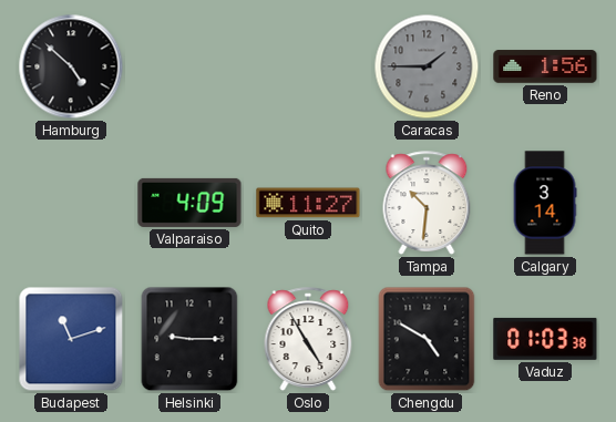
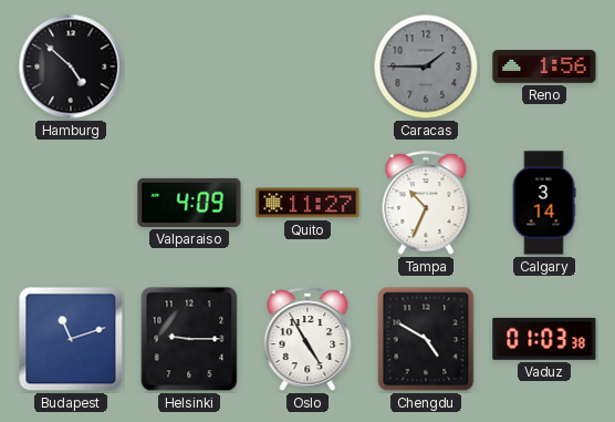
Tampa: 10:31 -> 10:34 (426, 203)
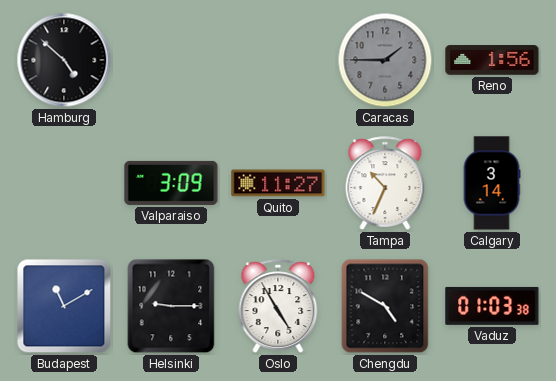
Valparaiso: 4:09 -> 3:09 (171, 183)
Budapest: 11:12 -> 11:10 (64, 306)
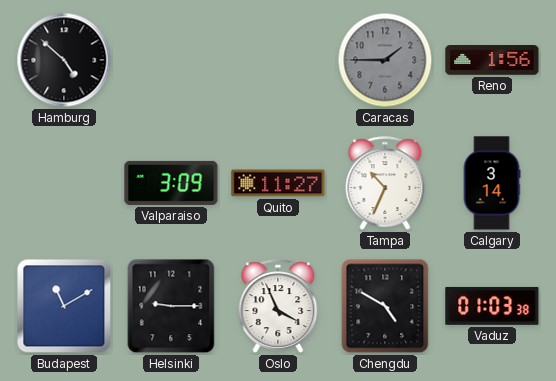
Oslo: 4:55 -> 3:56 (278, 306)
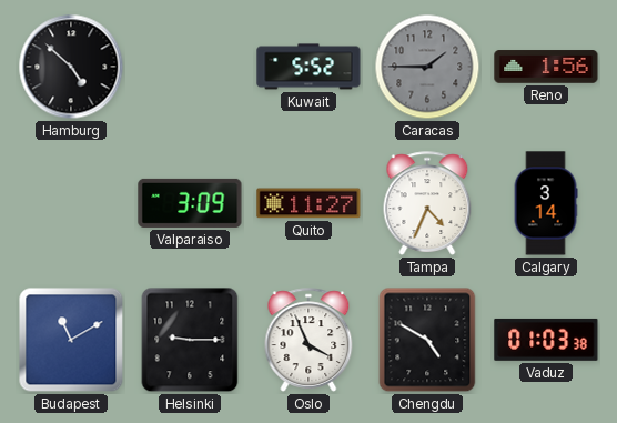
Kuwait: none -> 5:52 (308, 67)
Tampa: 10:34 -> 4:34 (427, 203)
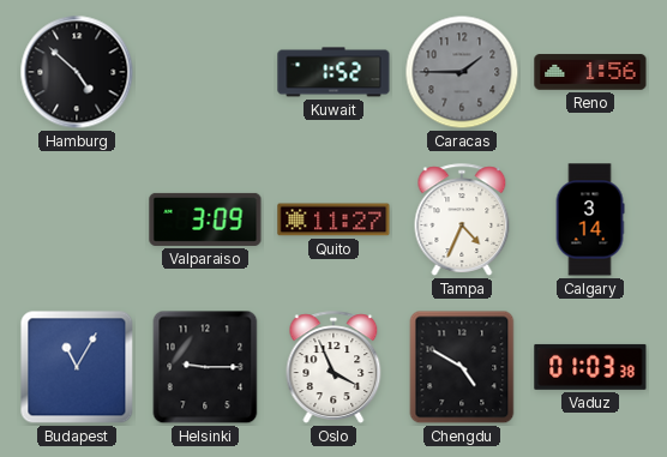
Kuwait: 5:52 -> 1:52 (333, 72)
Budapest: 11:10 -> 11:05 (77, 367)
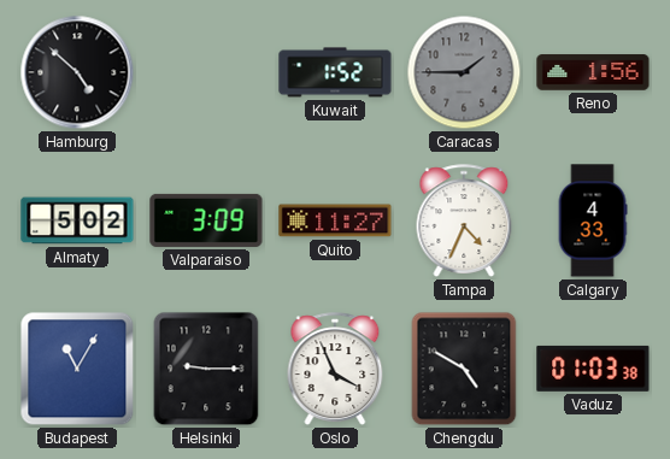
Almaty: none -> 5:02 (77, 220)
Calgary: 3:14 -> 4:33 (593, 220)
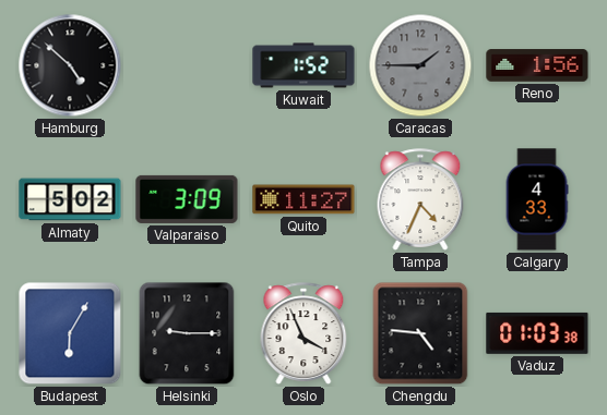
Budapest: 11:05 -> 6:05 (70, 333)
Chengdu: 4:50 -> 4:46 (420, 333)
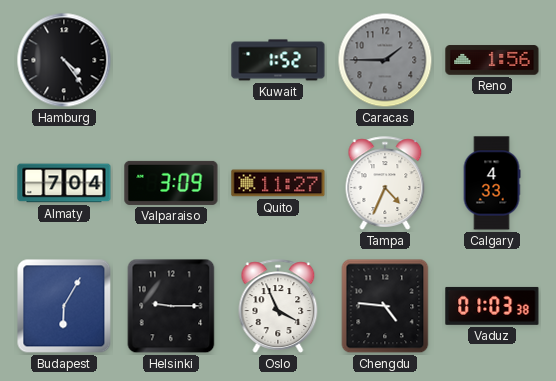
Hamburg: 4:52 -> 4:24 (64, 60)
Almaty: 5:02 -> 7:04 (64, 183)
